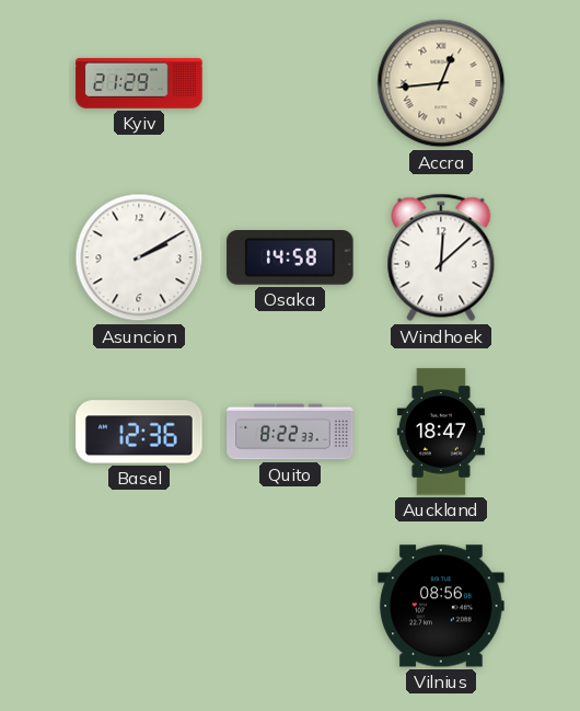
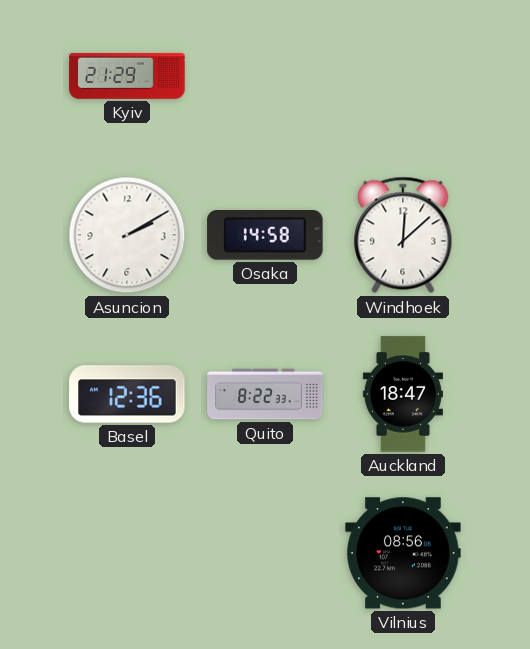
Accra: 12:44 -> none (441, 83)
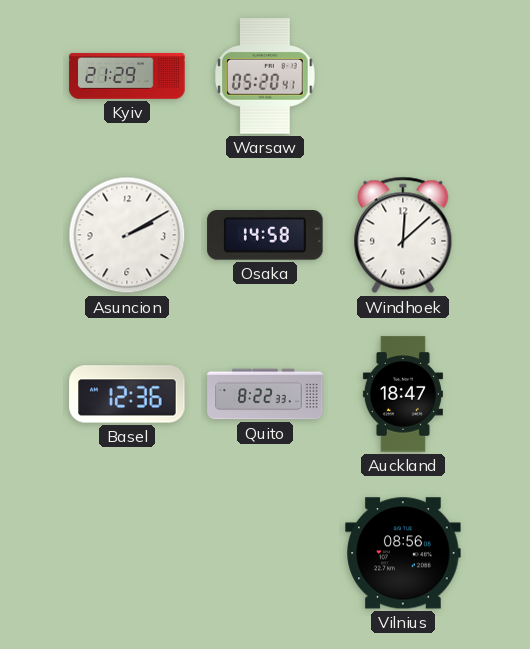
Warsaw: none -> 05:20 (266, 76)
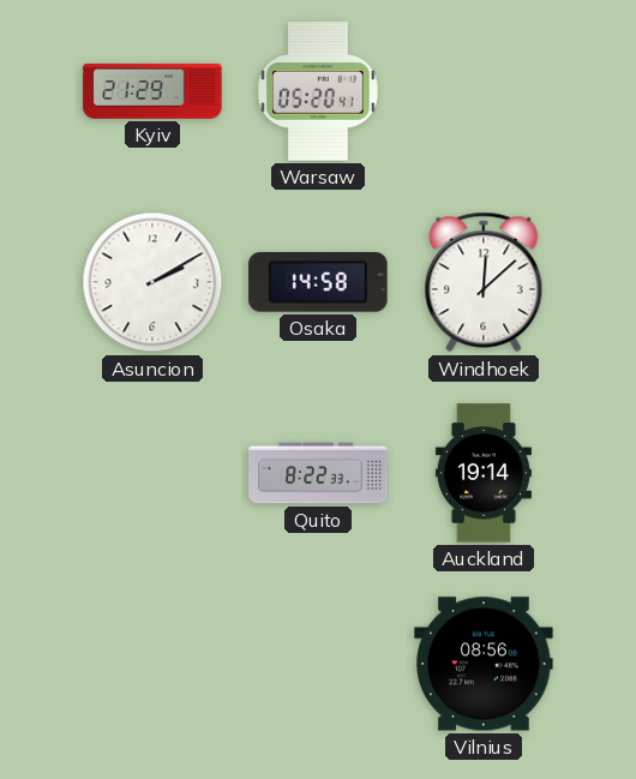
Basel: 12:36 -> none (127, 394)
Auckland: 18:47 -> 19:14 (484, 473)
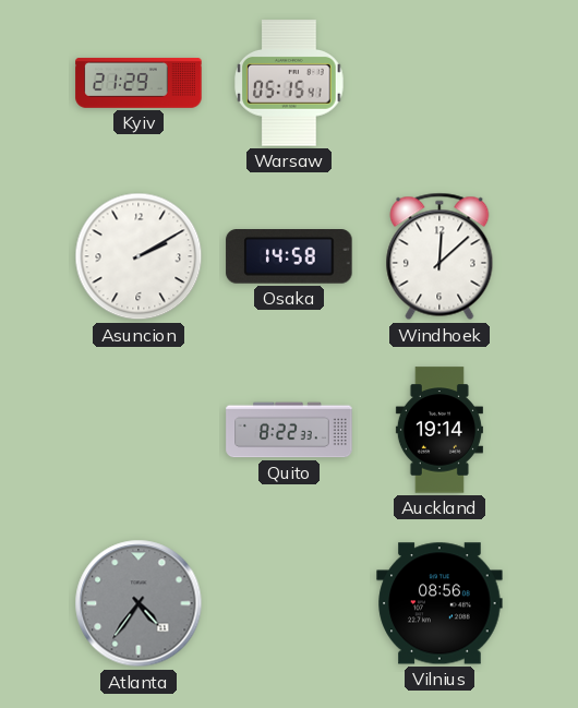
Warsaw: 05:20 -> 05:15 (290, 83)
Atlanta: none -> 4:36 (139, 603)
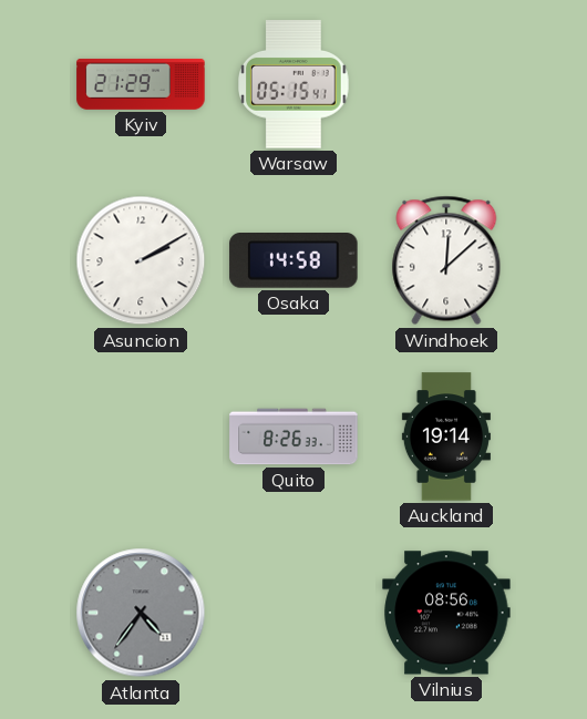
Quito: 8:22 -> 8:26 (293, 436)
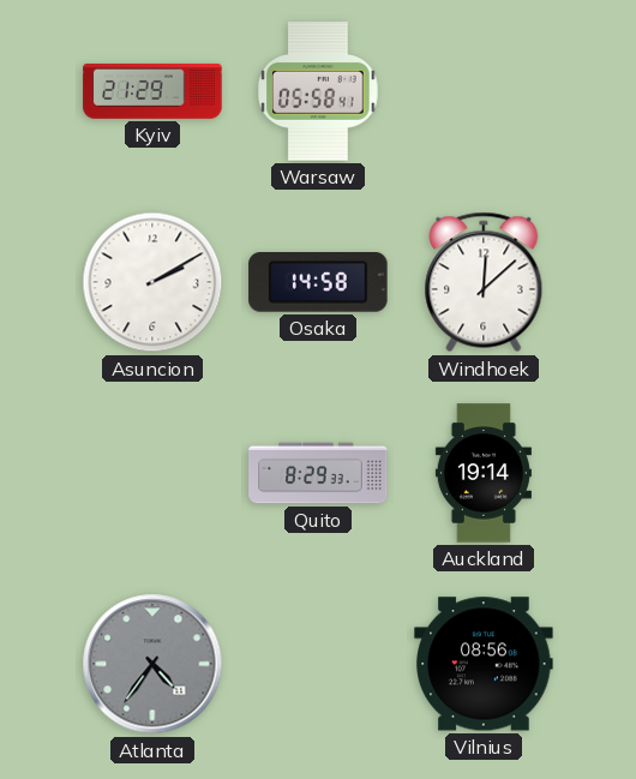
Warsaw: 05:15 -> 05:58 (319, 91)
Quito: 8:26 -> 8:29 (318, 473)
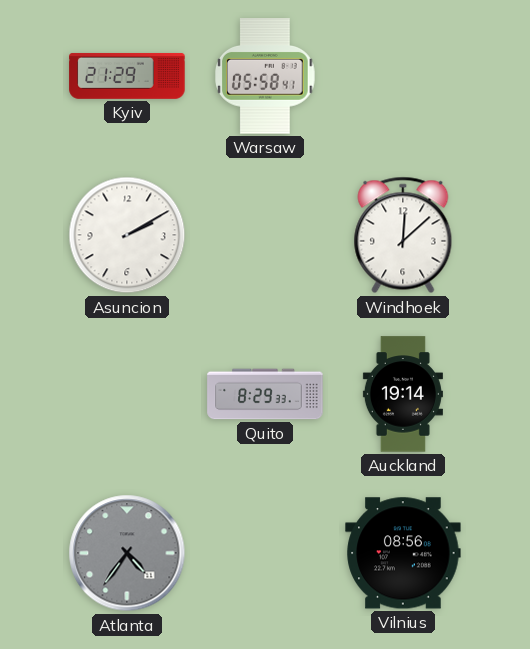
Osaka: 14:58 -> none (318, 283)
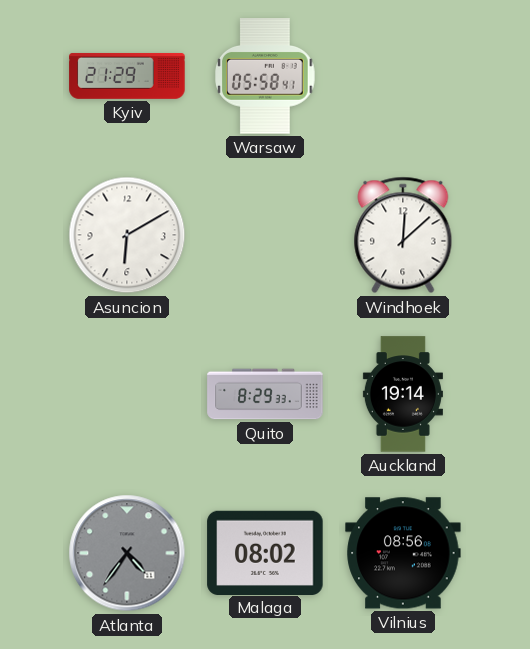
Asuncion: 2:10 -> 6:10 (127, 235)
Malaga: none -> 08:02 (265, 552)
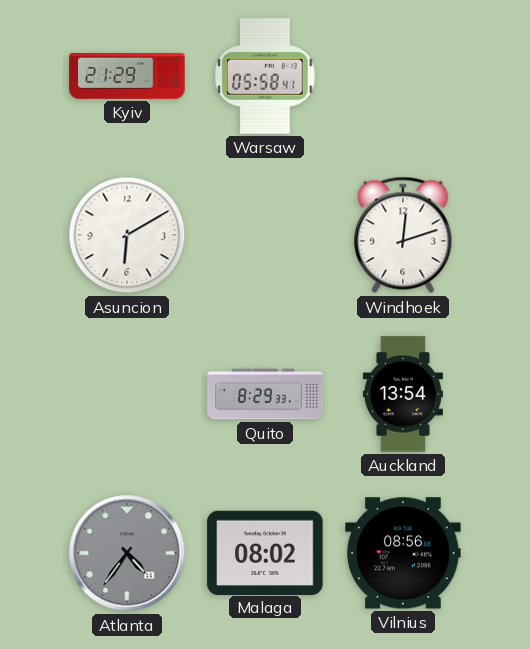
Windhoek: 12:08 -> 12:12 (403, 235)
Auckland: 19:14 -> 13:54 (403, 394)
